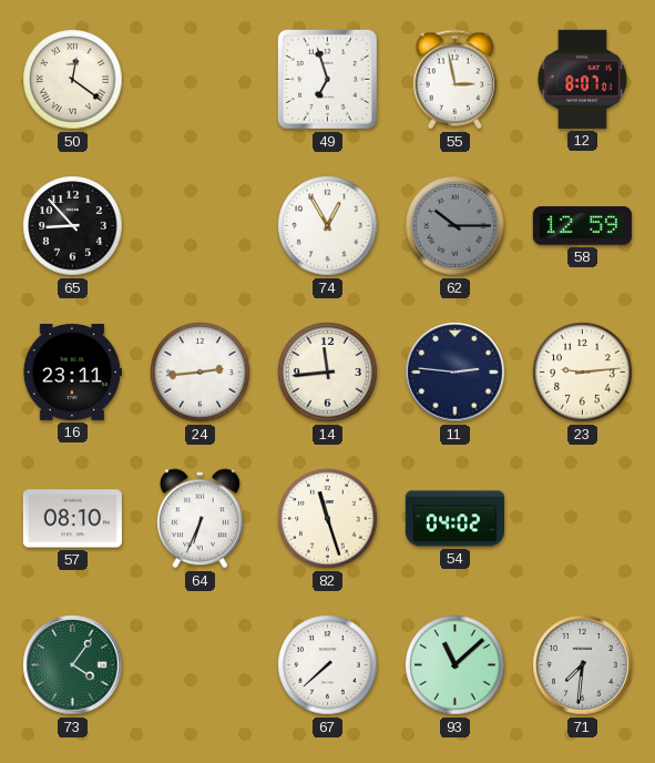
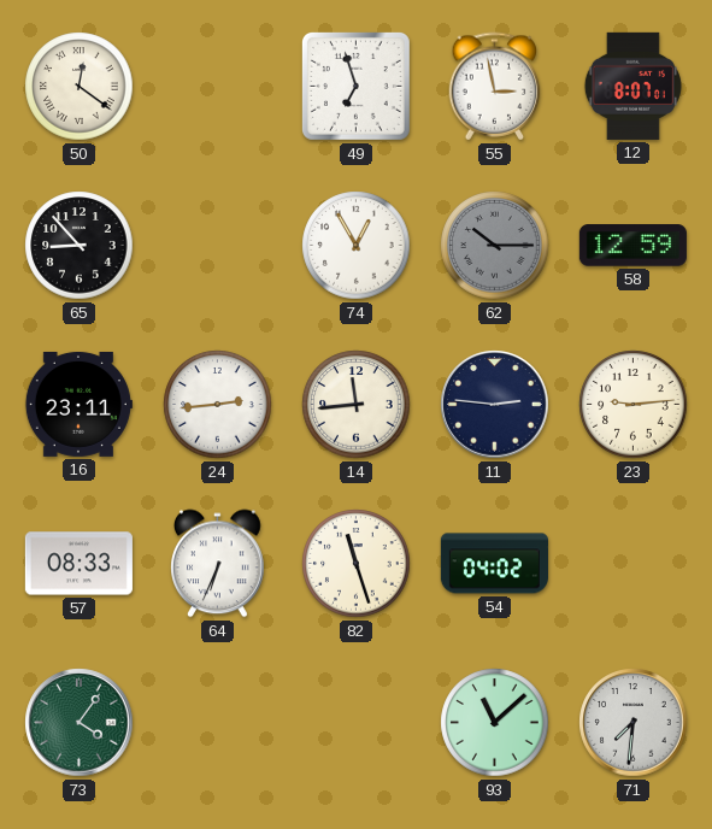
57: 08:10 -> 08:33 (78, 564)
67: 7:38 -> none (328, 665)
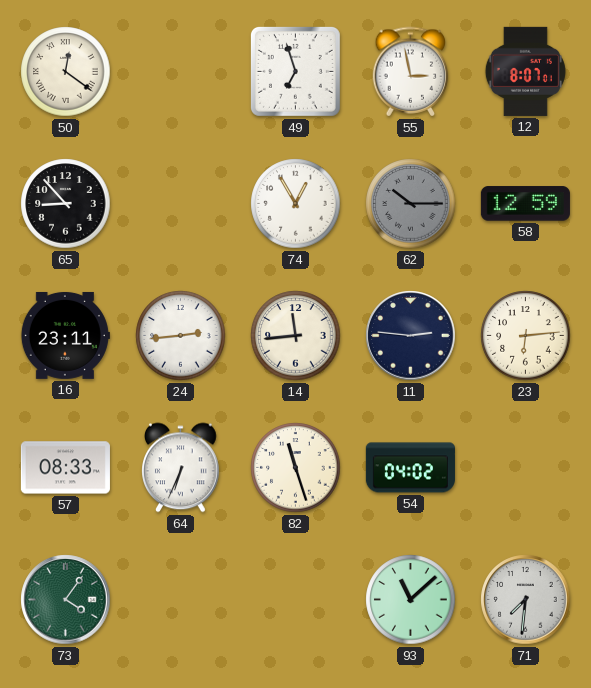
23: 9:14 -> 6:14 (526, 336)
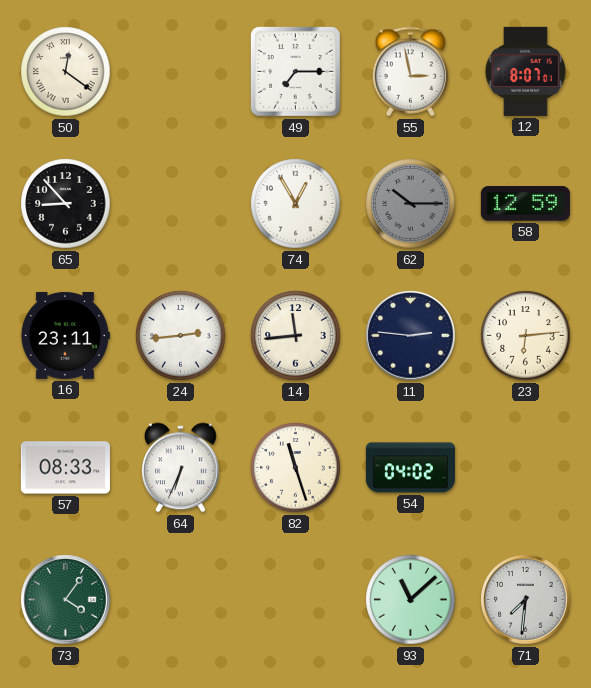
49: 6:57 -> 7:15 (295, 71)
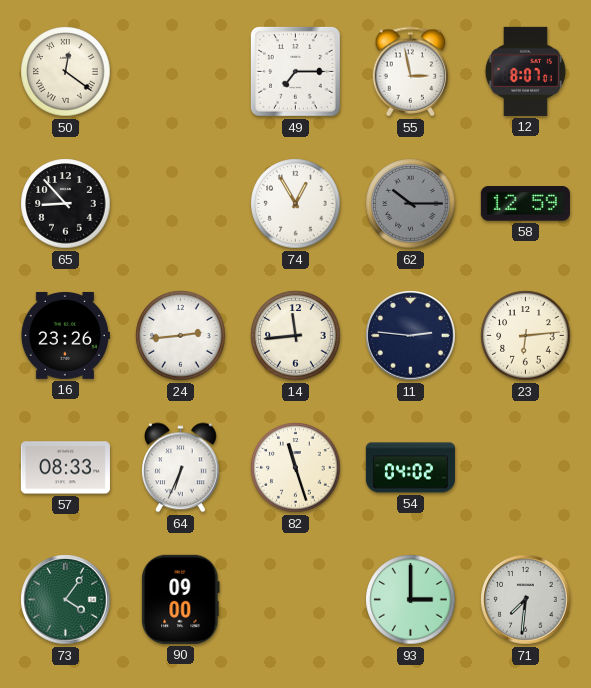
16: 23:11 -> 23:26 (65, 335)
90: none -> 09:00 (181, 599)
93: 11:08 -> 3:00 (411, 600)
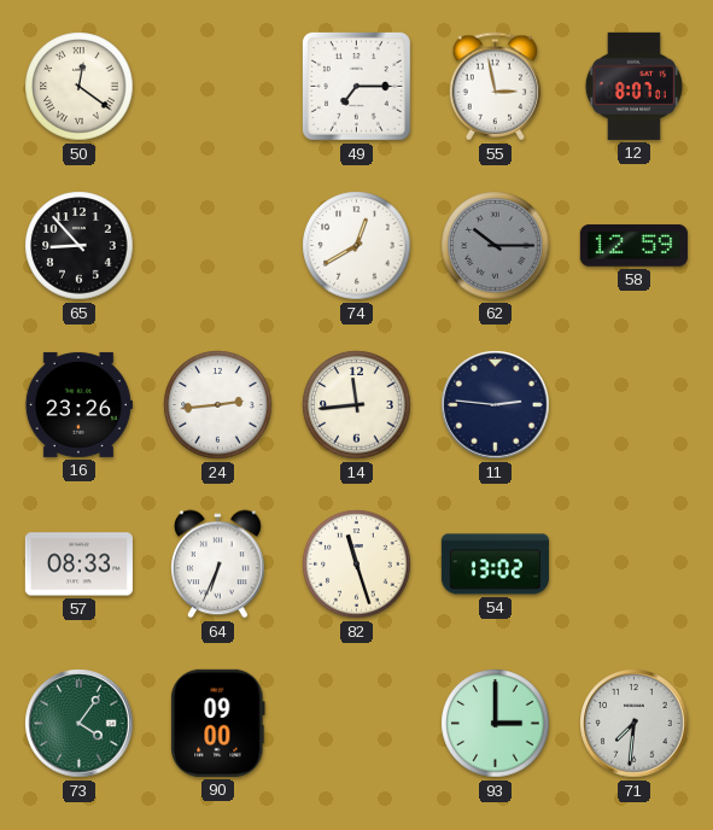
74: 12:55 -> 12:40 (357, 246)
23: 6:14 -> none (526, 336)
54: 04:02 -> 13:02 (495, 565)
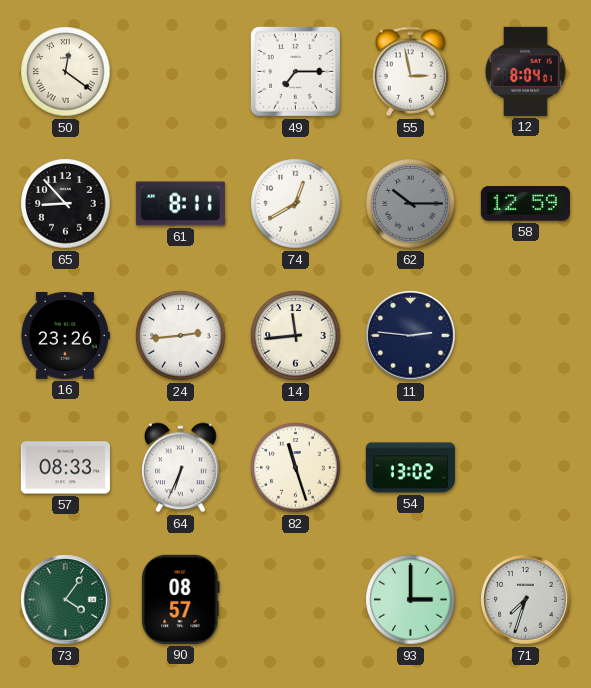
12: 8:07 -> 8:04 (525, 71)
61: none -> 8:11 (180, 204)
90: 09:00 -> 08:57 (181, 599)
71: 7:31 -> 7:33 (526, 600)
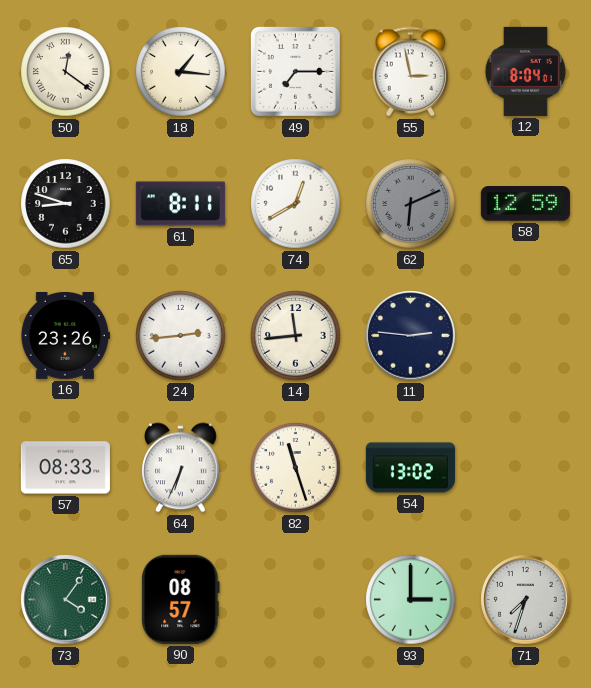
18: none -> 1:16 (181, 72)
65: 8:53 -> 8:48 (66, 204)
62: 10:15 -> 6:11 (411, 204)
